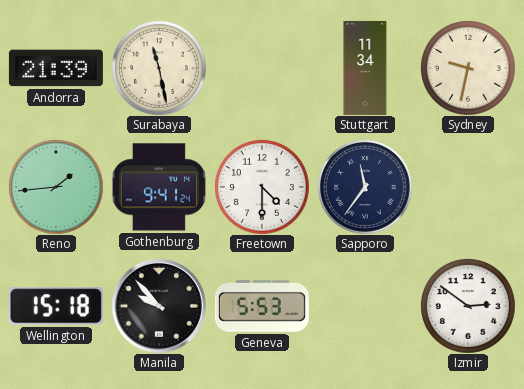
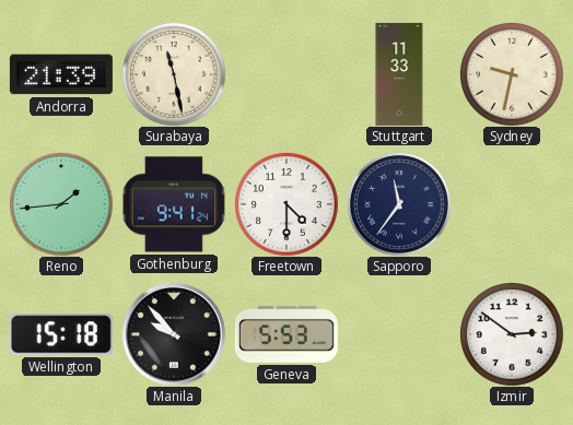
Stuttgart: 11:34 -> 11:33 (399, 74)
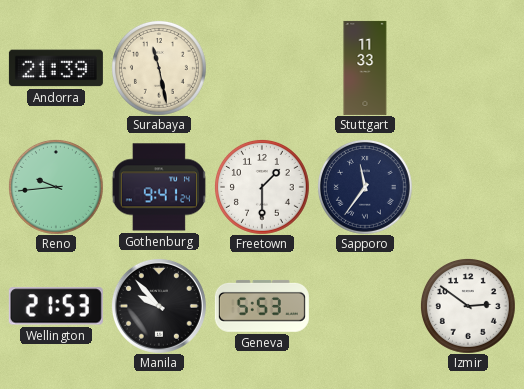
Sydney: 9:32 -> none (512, 74)
Reno: 1:44 -> 9:44 (56, 187)
Freetown: 4:30 -> 1:30 (262, 187)
Wellington: 15:18 -> 21:53 (56, 306)
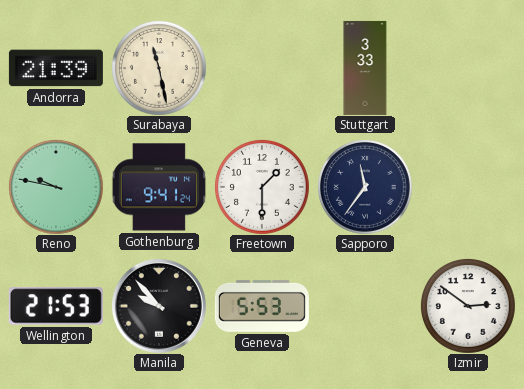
Stuttgart: 11:33 -> 3:33 (365, 68)
Reno: 9:44 -> 9:47 (56, 187)
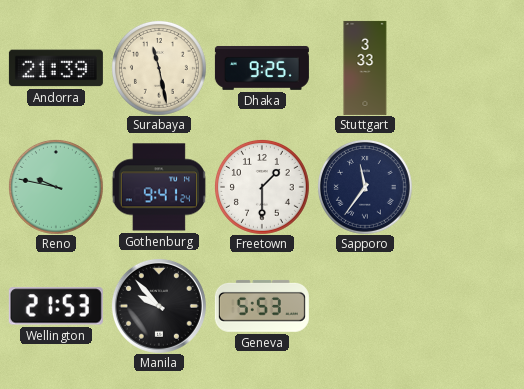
Dhaka: none -> 9:25 (262, 68)
Izmir: 2:51 -> none (468, 306)
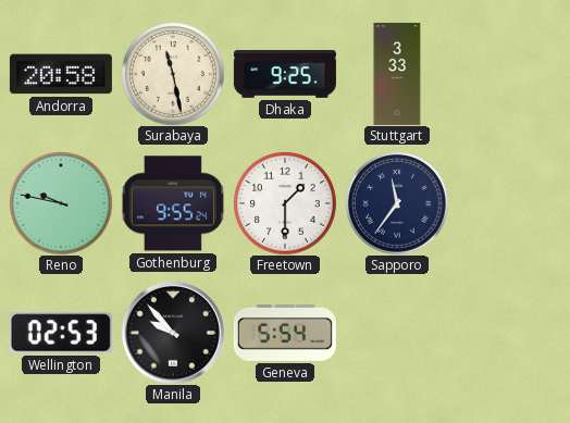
Andorra: 21:39 -> 20:58 (61, 74)
Gothenburg: 9:41 -> 9:55 (173, 203)
Wellington: 21:53 -> 02:53 (61, 333)
Geneva: 5:53 -> 5:54 (285, 333)
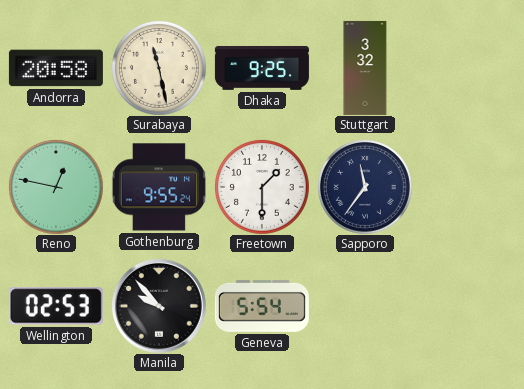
Stuttgart: 3:33 -> 3:32 (365, 68)
Reno: 9:47 -> 12:47 (56, 187)
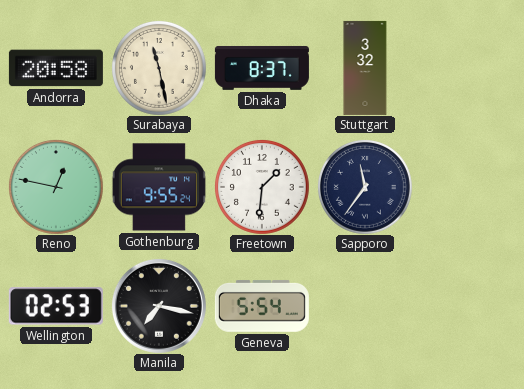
Dhaka: 9:25 -> 8:37 (262, 68)
Freetown: 1:30 -> 1:31 (262, 187)
Manila: 9:53 -> 7:17 (159, 306)
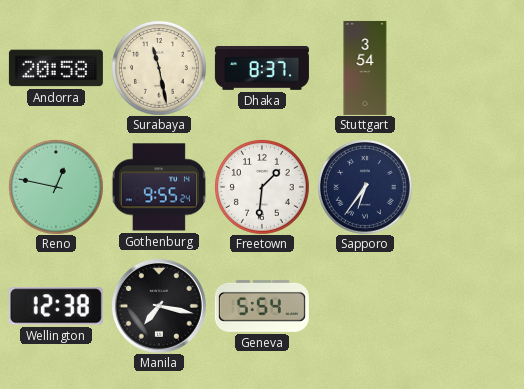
Stuttgart: 3:32 -> 3:54 (365, 68)
Sapporo: 11:36 -> 6:36 (365, 187)
Wellington: 02:53 -> 12:38 (56, 306)
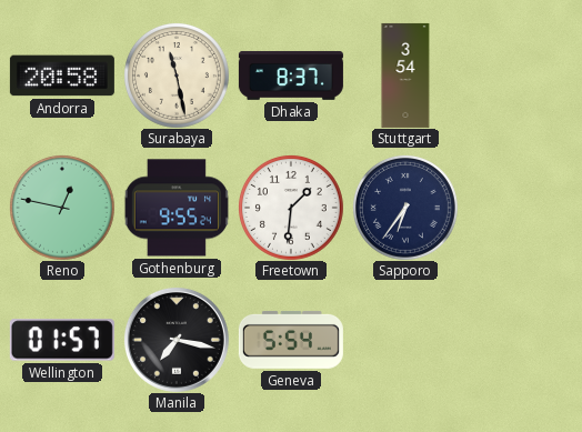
Wellington: 12:38 -> 01:57 (62, 340)
